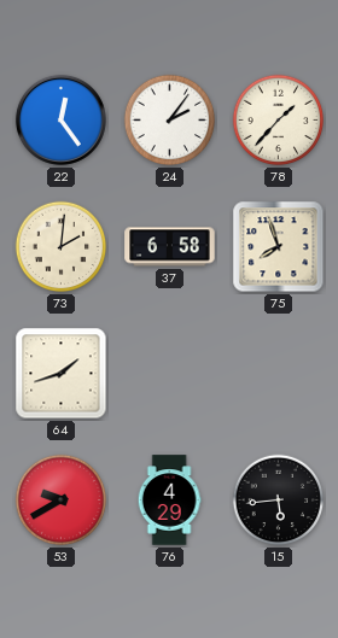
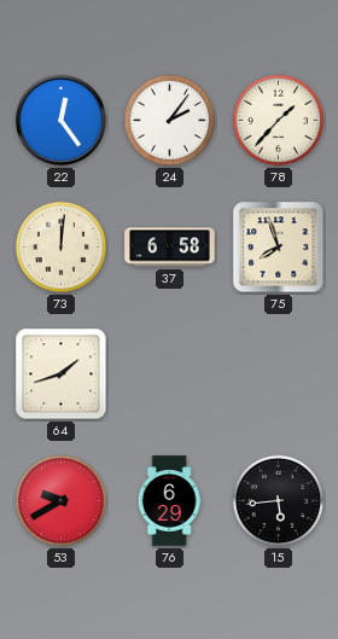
73: 2:01 -> 12:01 (62, 248)
76: 4:29 -> 6:29 (169, 501)
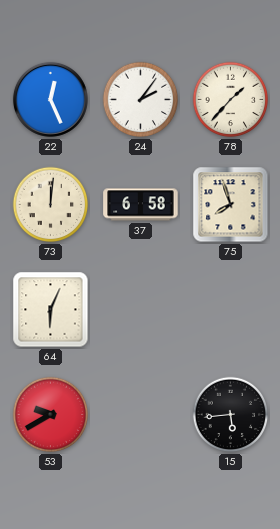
22: 12:24 -> 12:26 (50, 99)
64: 1:42 -> 6:04 (51, 310)
76: 6:29 -> none (169, 501)
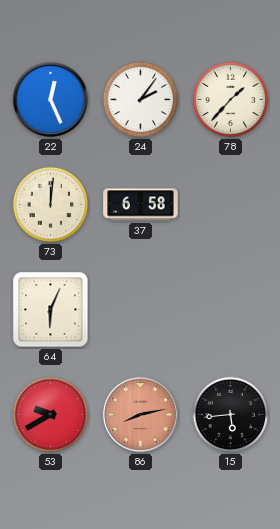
75: 7:57 -> none (231, 205)
86: none -> 8:13 (140, 414)
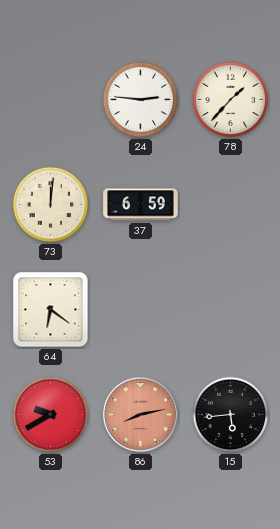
22: 12:26 -> none (50, 99)
24: 2:06 -> 2:46 (141, 100)
37: 6:58 -> 6:59 (141, 205)
64: 6:04 -> 6:21 (51, 310)
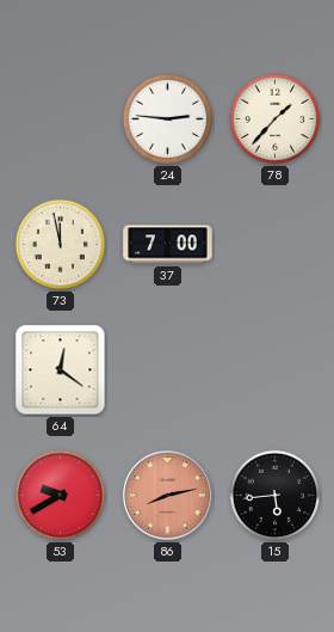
73: 12:01 -> 11:58 (61, 245)
37: 6:59 -> 7:00 (168, 245)
64: 6:21 -> 12:21 (61, 370)
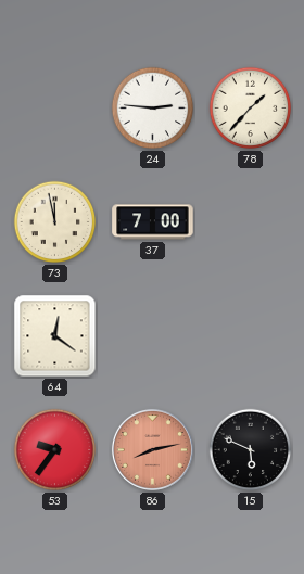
53: 9:40 -> 9:36 (55, 450)
15: 5:44 -> 5:49 (251, 450)
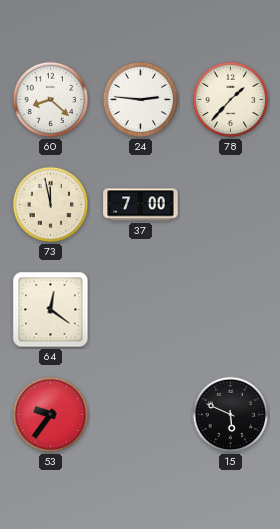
60: none -> 8:22 (51, 100)
86: 8:13 -> none (152, 449)
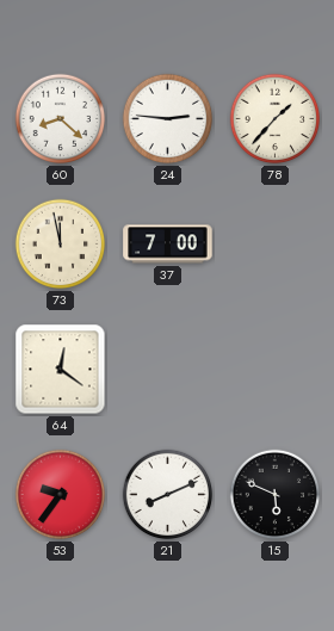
21: none -> 8:11 (168, 495)
